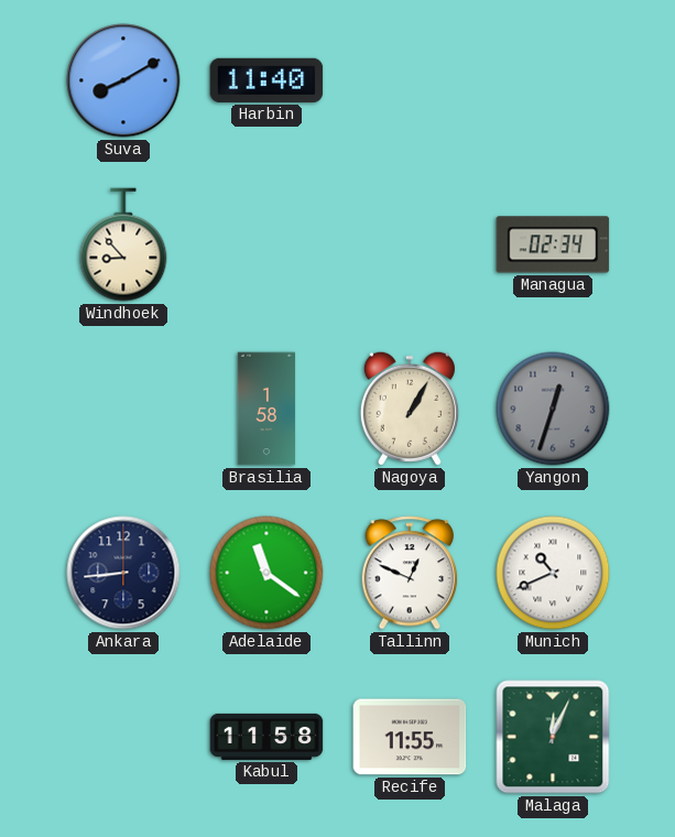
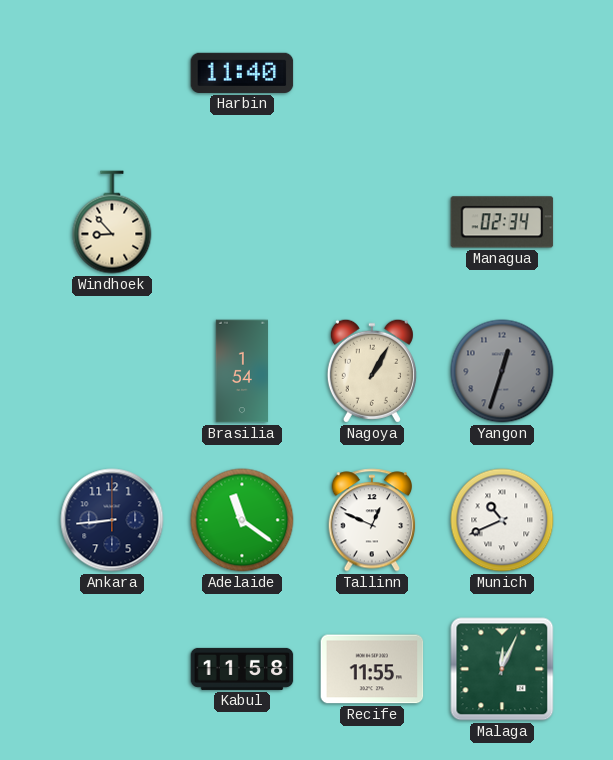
Suva: 8:10 -> none (123, 80)
Brasilia: 1:58 -> 1:54 (241, 371)
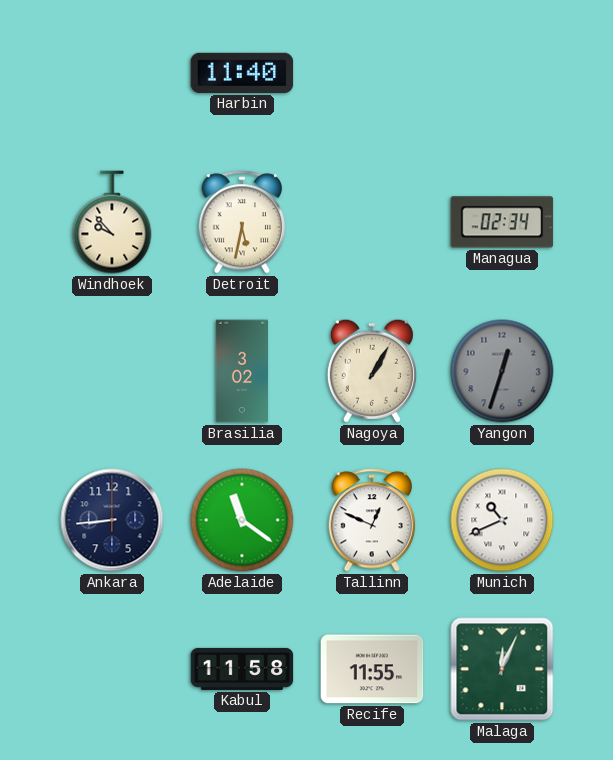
Windhoek: 8:53 -> 9:53 (112, 222)
Detroit: none -> 5:32 (242, 222)
Brasilia: 1:54 -> 3:02 (241, 371)
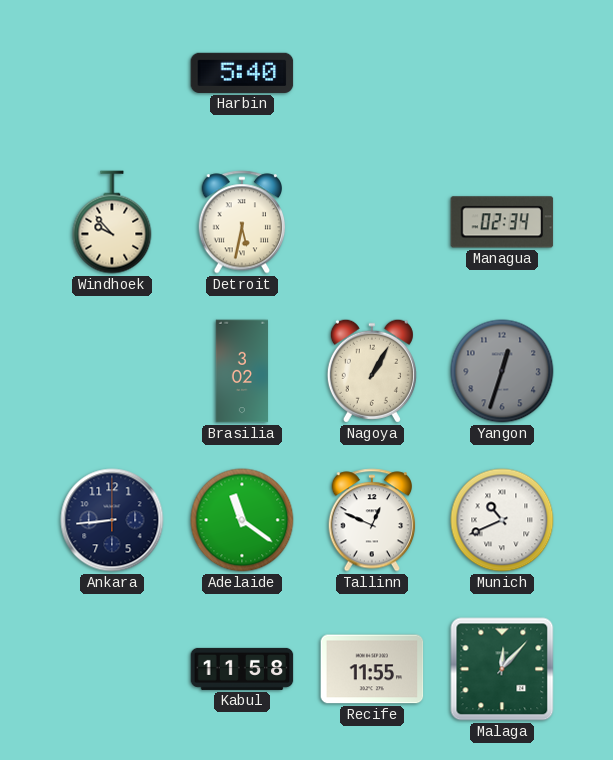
Harbin: 11:40 -> 5:40 (242, 73)
Malaga: 12:04 -> 12:07 (502, 669)
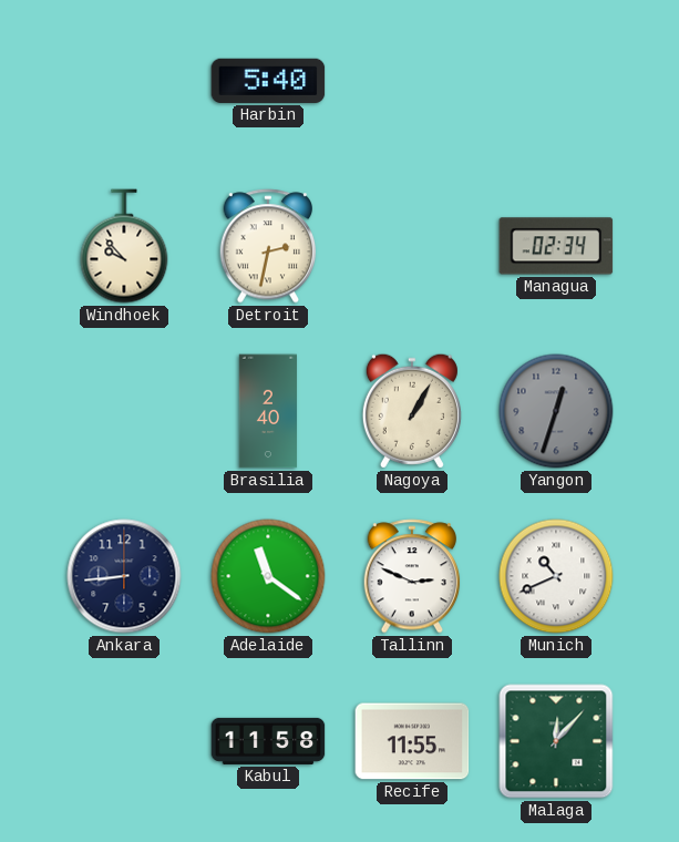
Detroit: 5:32 -> 2:32 (268, 246)
Brasilia: 3:02 -> 2:40 (267, 411)
Tallinn: 12:49 -> 2:49 (412, 576)
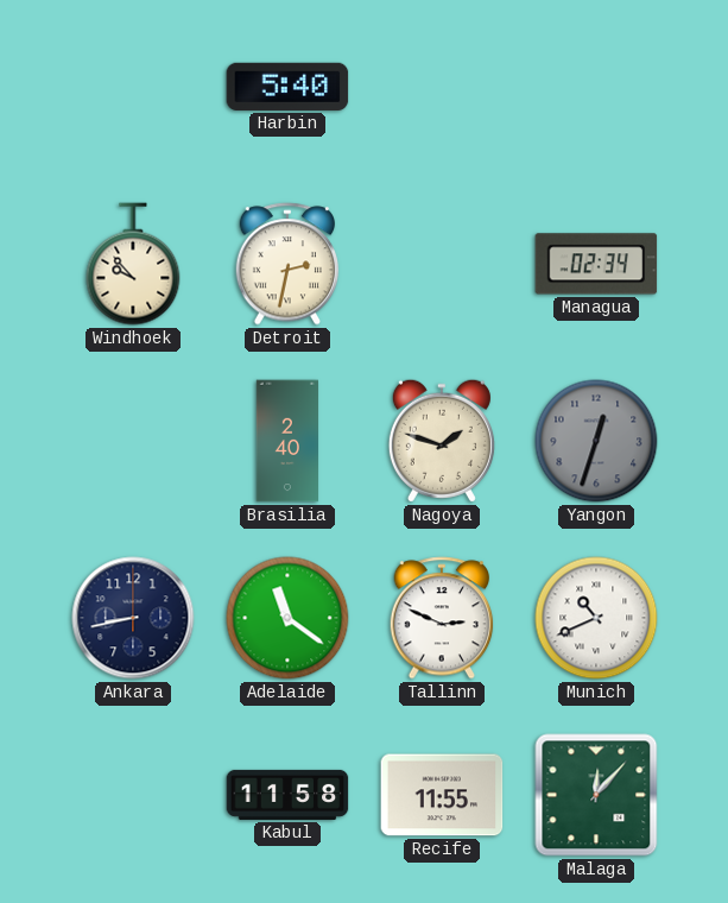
Nagoya: 1:05 -> 1:48 (442, 441)
Ankara: 8:44 -> 8:43 (133, 618)
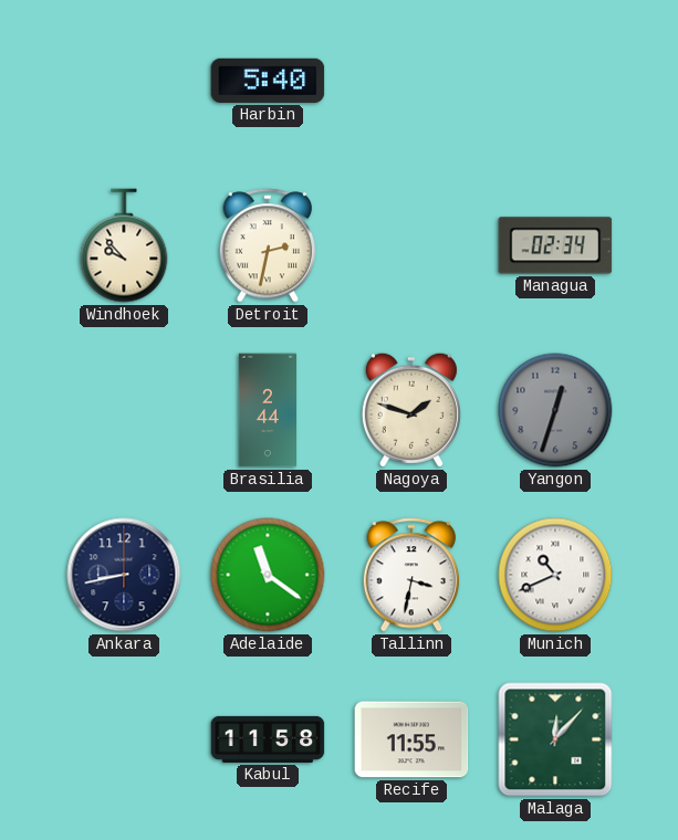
Brasilia: 2:40 -> 2:44 (267, 410)
Tallinn: 2:49 -> 3:32 (411, 575)
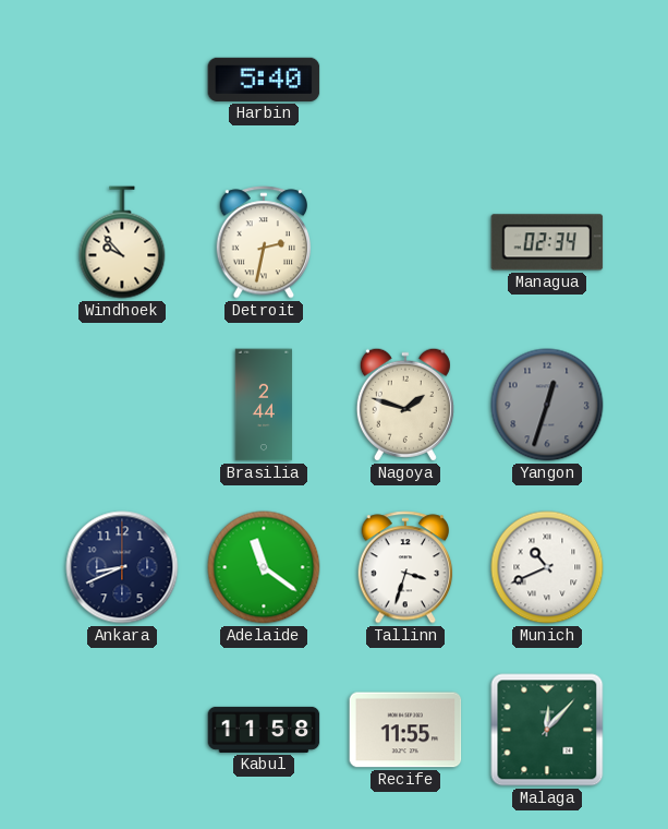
Ankara: 8:43 -> 8:41 (122, 567)
Tallinn: 3:32 -> 3:33 (405, 567)
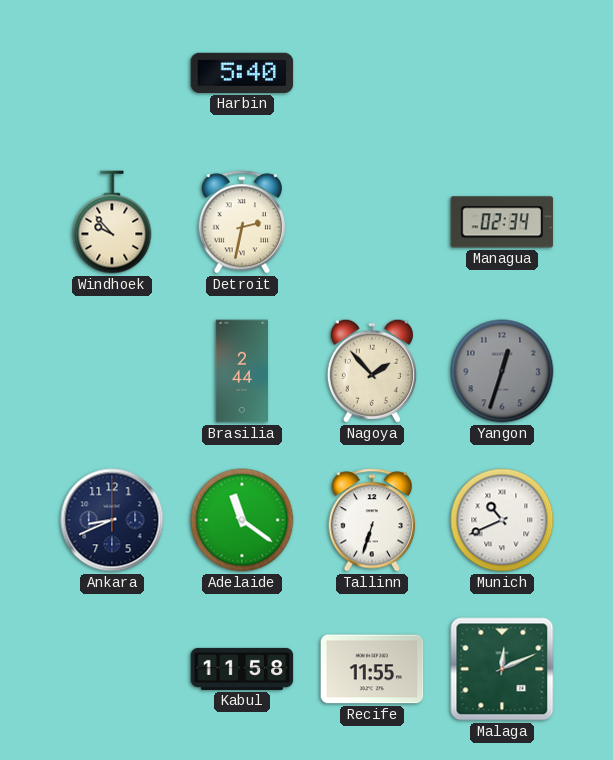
Nagoya: 1:48 -> 1:53 (372, 371)
Tallinn: 3:33 -> 6:33 (372, 520)
Malaga: 12:07 -> 12:11 (502, 669)
